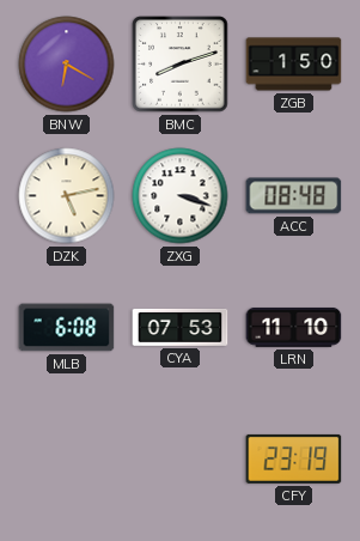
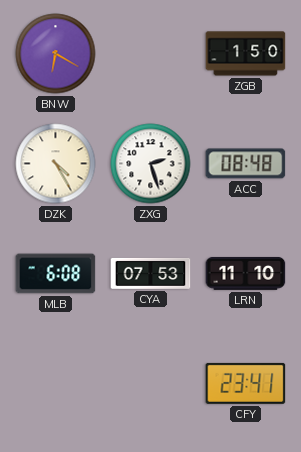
BMC: 8:12 -> none (181, 65)
DZK: 5:13 -> 4:25 (56, 164)
ZXG: 3:18 -> 2:27 (151, 164)
CFY: 23:19 -> 23:41 (246, 383)
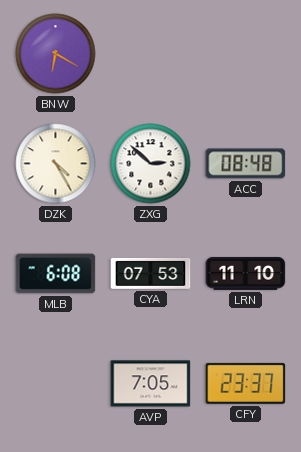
ZGB: 1:50 -> none (246, 54)
ZXG: 2:27 -> 2:52 (151, 164)
AVP: none -> 7:05 (151, 384)
CFY: 23:41 -> 23:37 (246, 383)
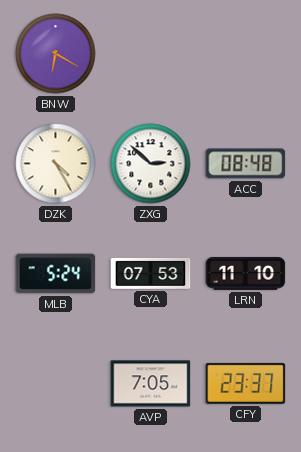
MLB: 6:08 -> 5:24 (56, 274)
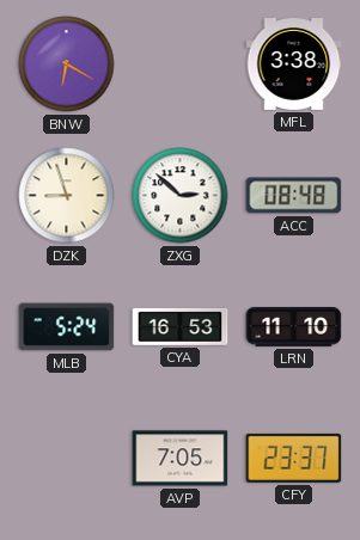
MFL: none -> 3:38 (294, 65)
DZK: 4:25 -> 8:57 (67, 196)
CYA: 07:53 -> 16:53 (181, 326)
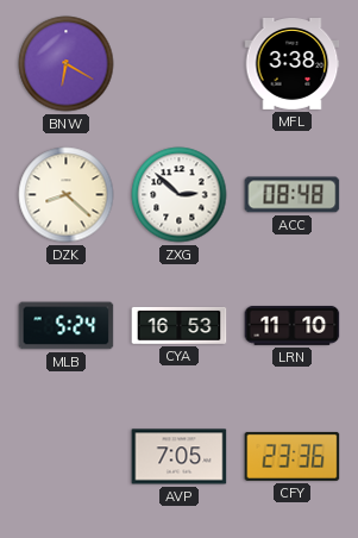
DZK: 8:57 -> 8:22 (67, 195)
CFY: 23:37 -> 23:36 (293, 456)
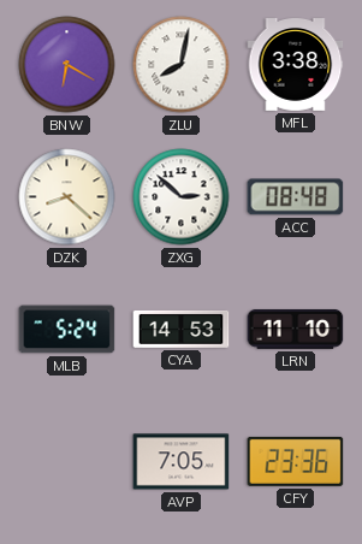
ZLU: none -> 8:02 (182, 65)
CYA: 16:53 -> 14:53 (182, 329)
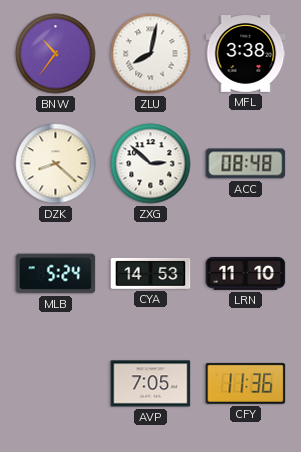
BNW: 6:20 -> 10:36 (56, 54)
CFY: 23:36 -> 11:36 (246, 383)
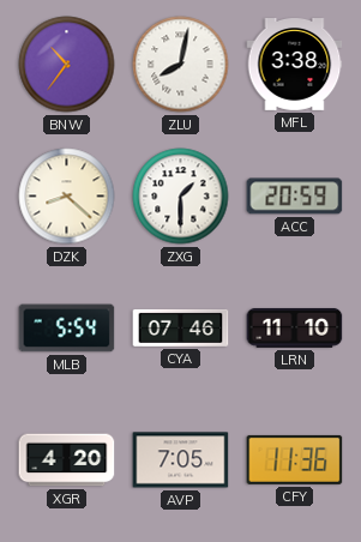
ZXG: 2:52 -> 1:30 (181, 197)
ACC: 08:48 -> 20:59 (295, 197)
MLB: 5:24 -> 5:54 (67, 329)
CYA: 14:53 -> 07:46 (181, 327)
XGR: none -> 4:20 (67, 460)
